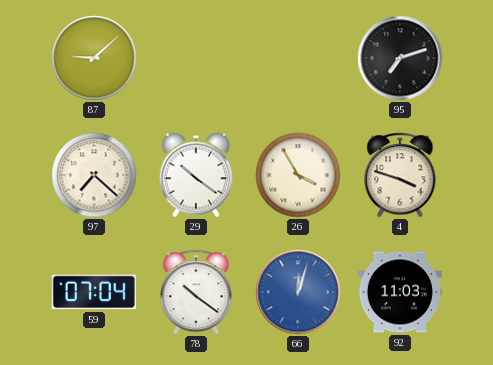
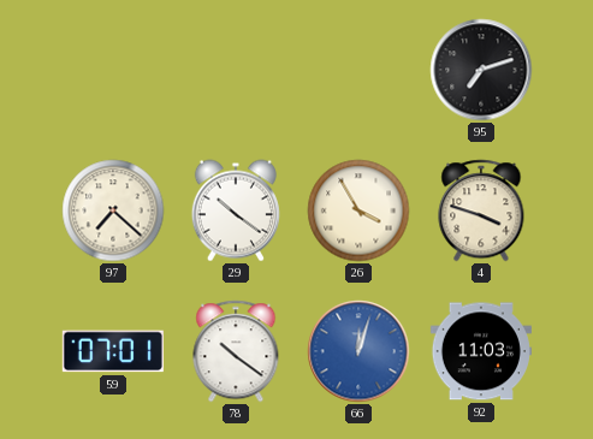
87: 9:08 -> none (94, 58)
59: 07:04 -> 07:01 (113, 351)
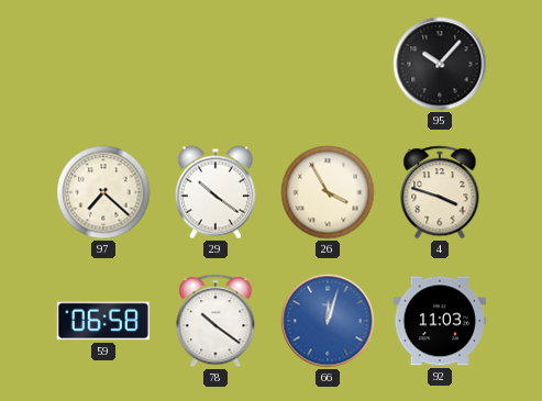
95: 7:12 -> 10:07 (440, 64)
59: 07:01 -> 06:58 (103, 321)
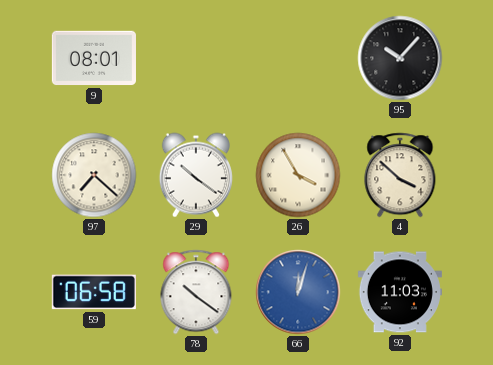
9: none -> 08:01 (94, 58)
4: 3:48 -> 3:52 (400, 175)
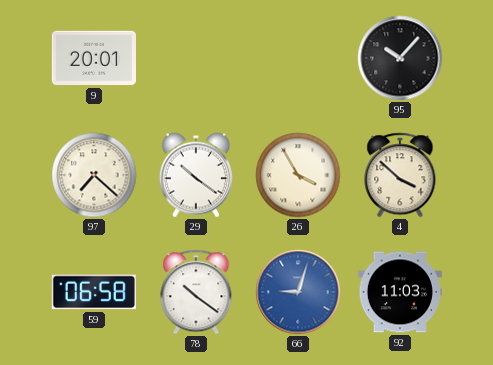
9: 08:01 -> 20:01 (94, 58)
66: 12:03 -> 9:03 (298, 292)
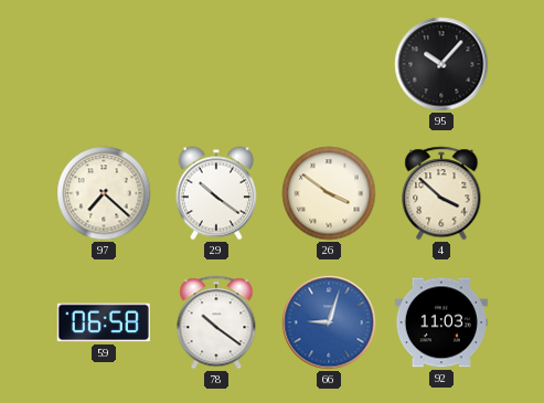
9: 20:01 -> none (94, 58)
26: 3:55 -> 3:51 (329, 193)
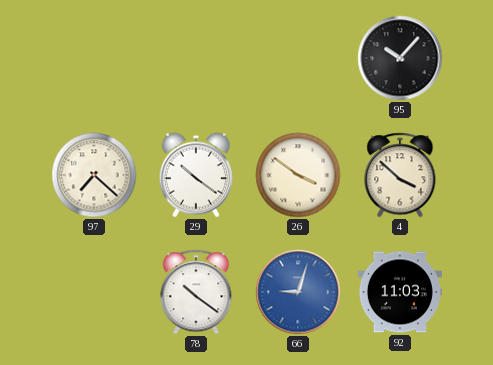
59: 06:58 -> none (104, 322)
